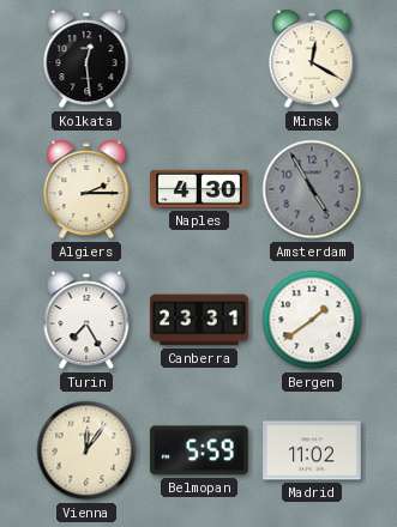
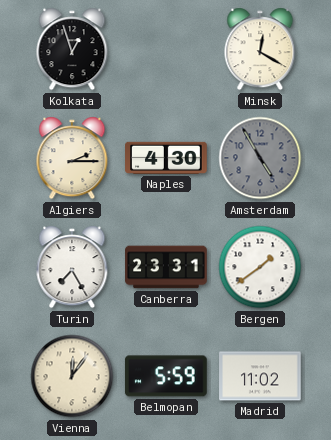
Kolkata: 12:29 -> 12:57 (72, 49)
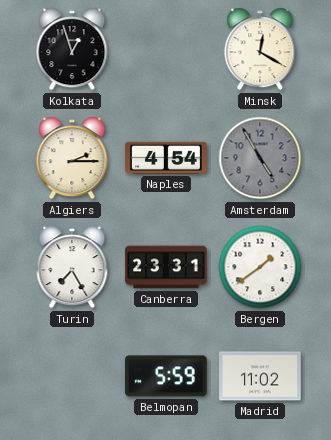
Naples: 4:30 -> 4:54 (166, 158)
Vienna: 12:06 -> none (72, 376)
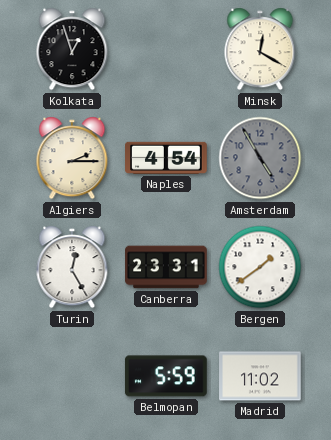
Turin: 7:25 -> 12:25 (72, 267)
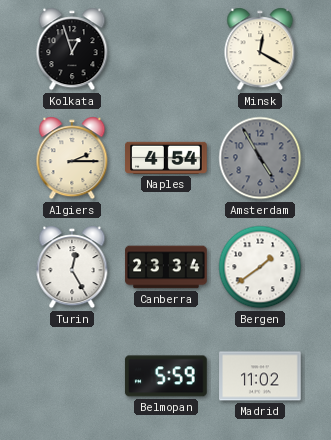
Canberra: 23:31 -> 23:34 (166, 267)
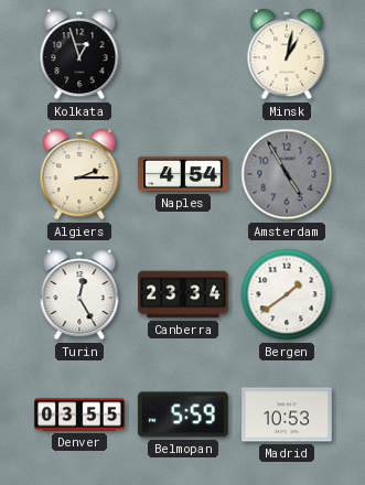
Minsk: 12:20 -> 1:02 (287, 54)
Denver: none -> 03:55 (79, 414)
Madrid: 11:02 -> 10:53 (287, 414)
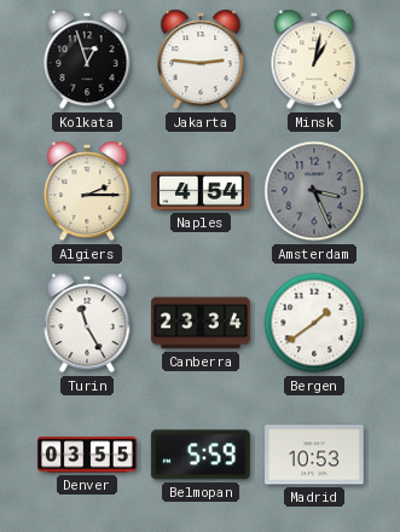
Jakarta: none -> 2:46 (201, 59)
Amsterdam: 4:55 -> 3:26 (314, 191)
Turin: 12:25 -> 11:25 (87, 323)
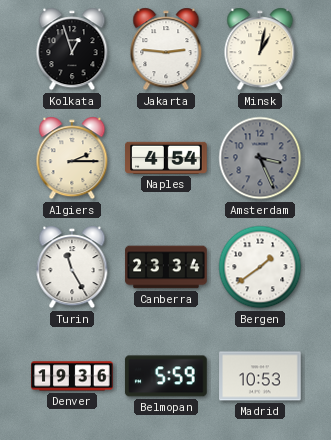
Denver: 03:55 -> 19:36 (72, 376)
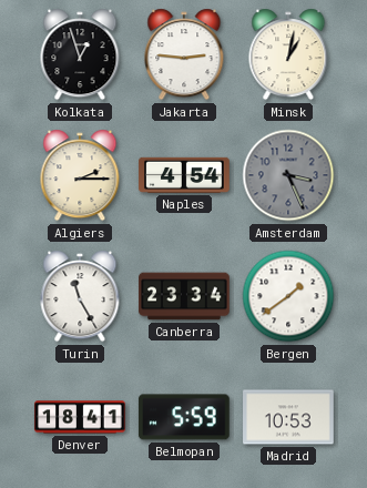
Denver: 19:36 -> 18:41 (80, 417)
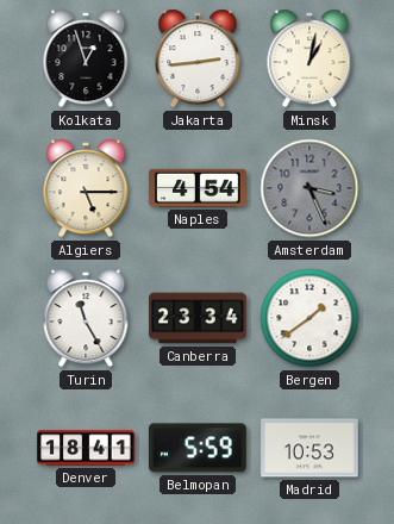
Jakarta: 2:46 -> 2:44 (198, 58)
Algiers: 2:15 -> 5:15 (86, 188)
